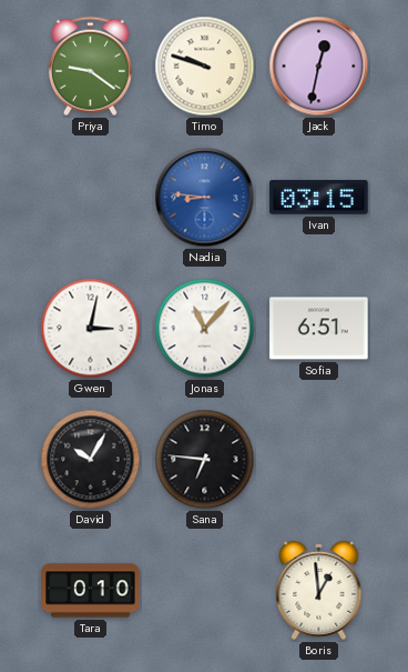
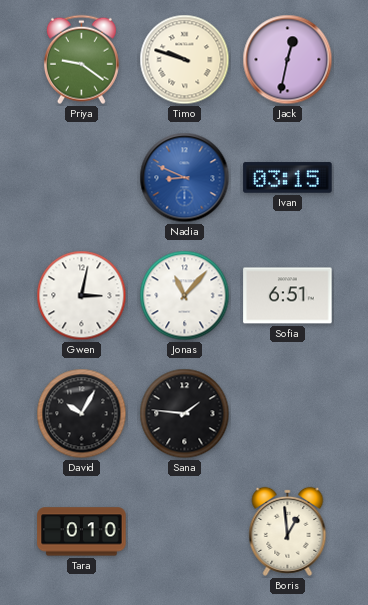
Nadia: 8:46 -> 8:49 (185, 178)
Sana: 6:46 -> 1:46 (185, 414)
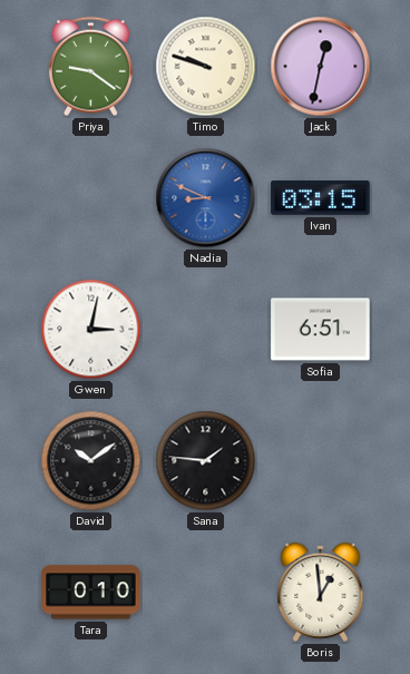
Jonas: 11:07 -> none (185, 296)
David: 10:05 -> 10:09 (91, 461)
